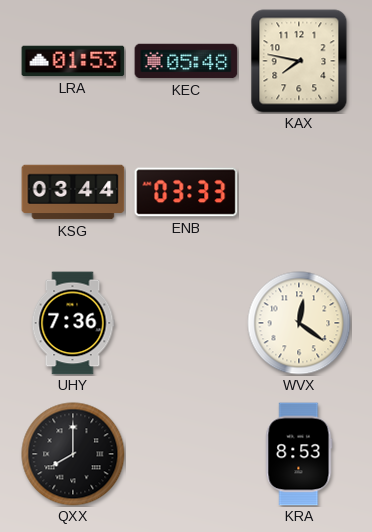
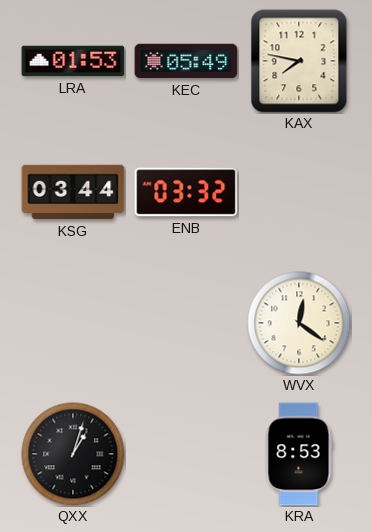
KEC: 05:48 -> 05:49 (186, 61)
ENB: 03:33 -> 03:32 (186, 192)
UHY: 7:36 -> none (73, 323)
QXX: 8:00 -> 1:03 (73, 454)
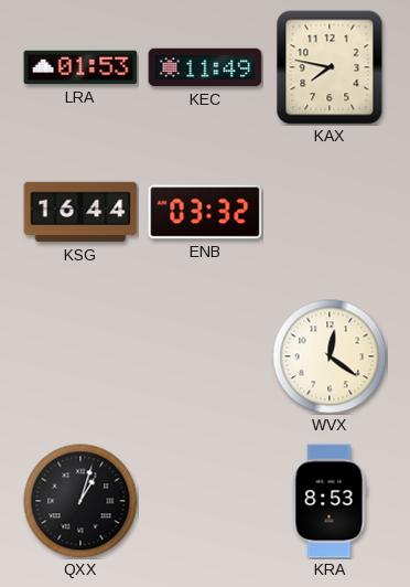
KEC: 05:49 -> 11:49 (205, 67)
KSG: 03:44 -> 16:44 (80, 212)
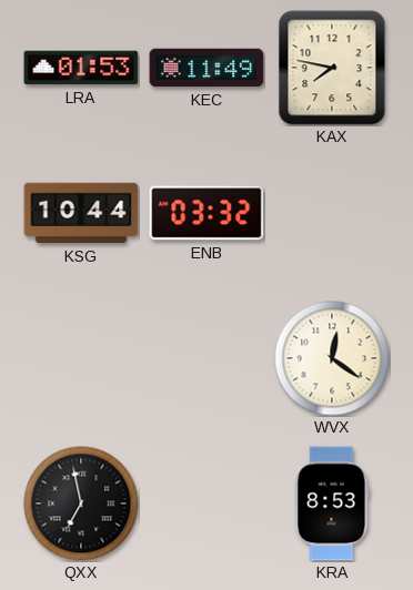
KSG: 16:44 -> 10:44 (81, 213)
QXX: 1:03 -> 6:58 (81, 503)
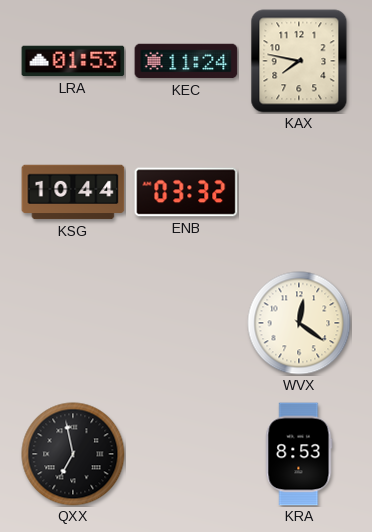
KEC: 11:49 -> 11:24 (186, 61)
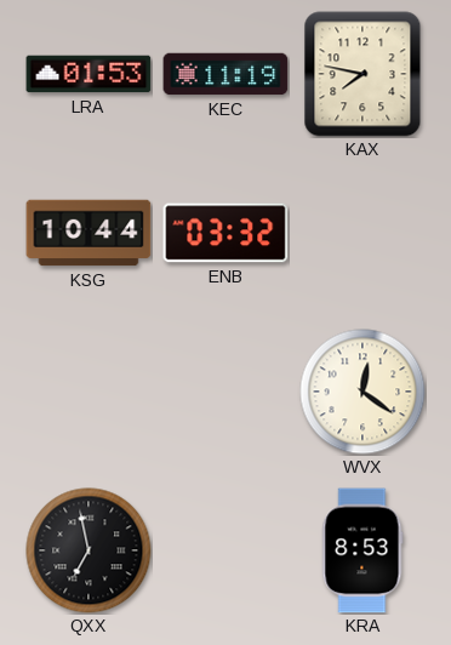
KEC: 11:24 -> 11:19 (225, 74)
